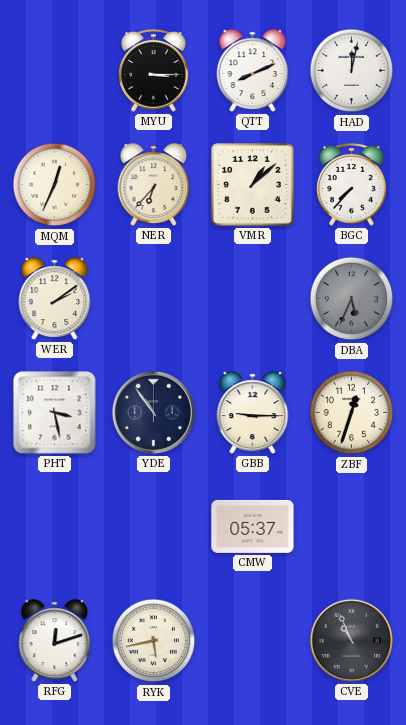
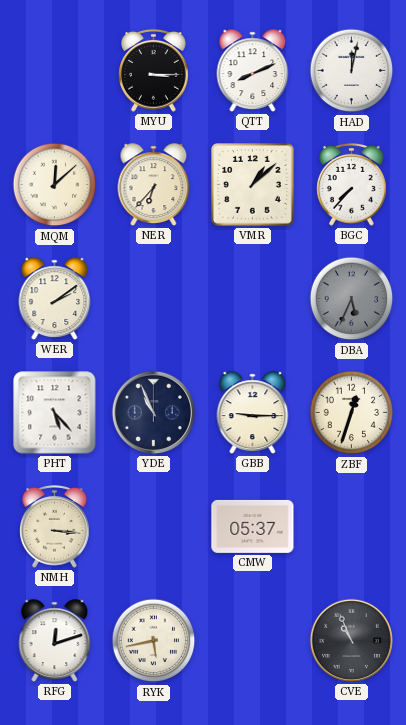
MQM: 12:34 -> 12:08 (55, 185)
PHT: 3:28 -> 5:23 (55, 413)
YDE: 10:54 -> 10:56 (153, 412)
NMH: none -> 3:16 (55, 526)
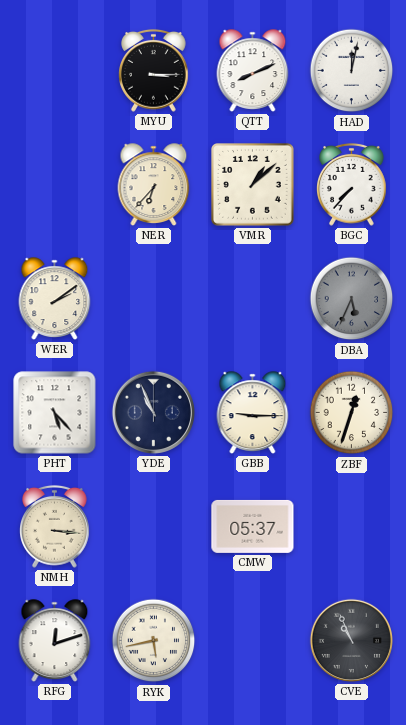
MQM: 12:08 -> none (55, 185)
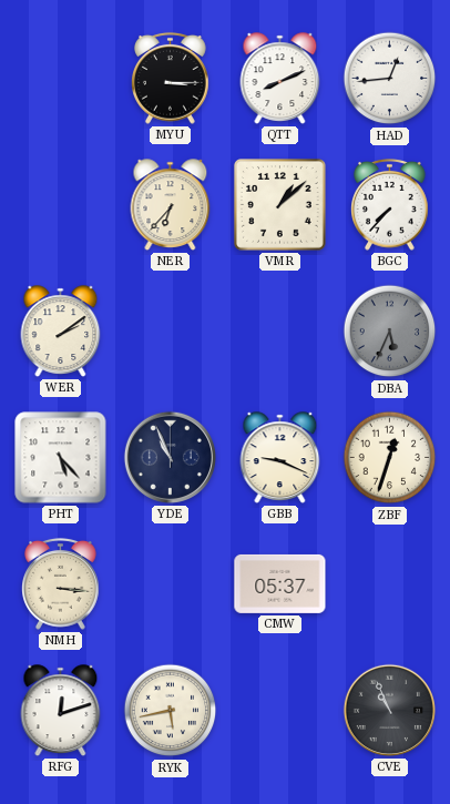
HAD: 12:02 -> 12:44 (390, 79)
GBB: 9:15 -> 9:19 (280, 458)
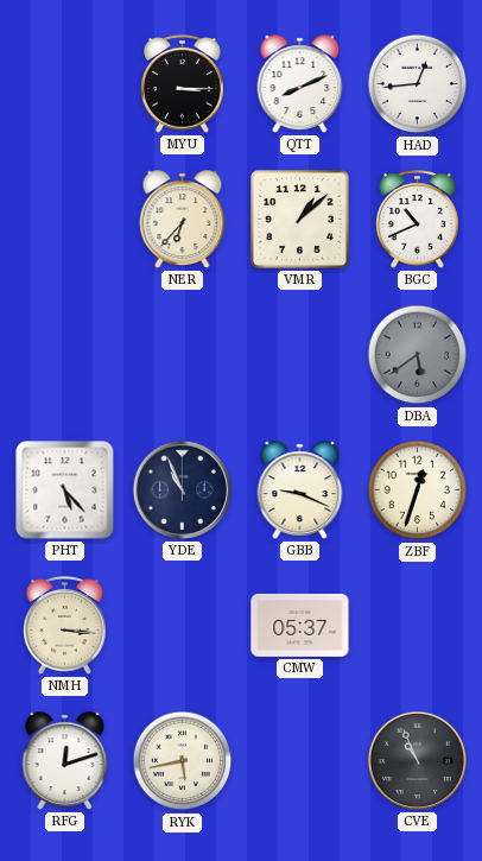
BGC: 7:37 -> 10:41 (418, 219)
WER: 2:09 -> none (61, 332)
DBA: 5:34 -> 5:39 (418, 355)
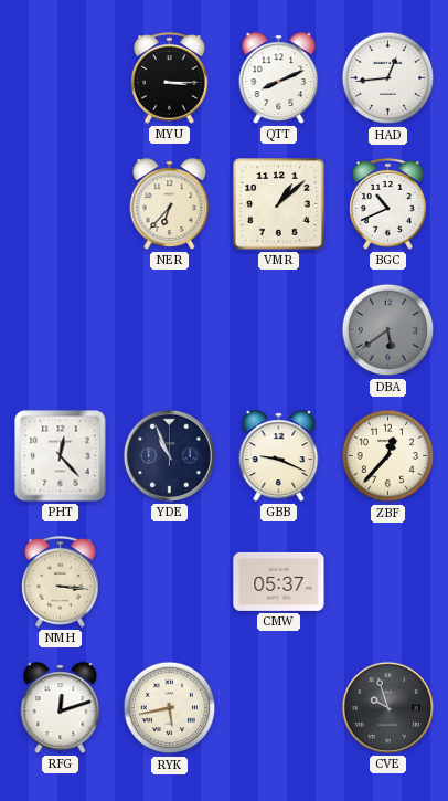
PHT: 5:23 -> 12:23 (61, 456)
ZBF: 12:33 -> 12:37 (388, 456)
CVE: 10:56 -> 9:57 (387, 707)
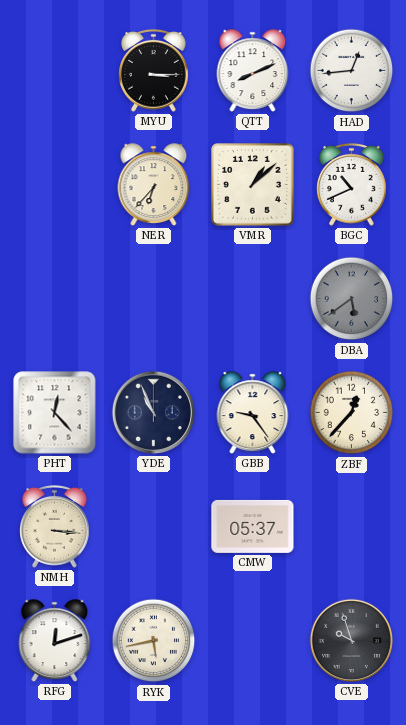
GBB: 9:19 -> 9:24 (253, 413)
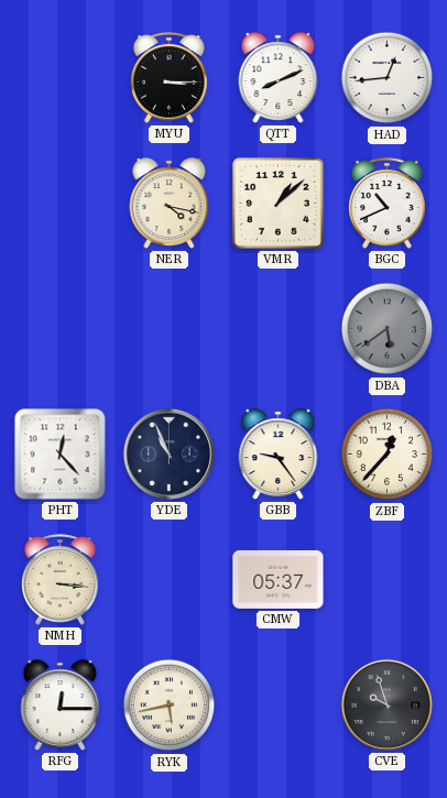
NER: 6:37 -> 4:17 (170, 204)
RFG: 12:12 -> 12:15 (61, 706)
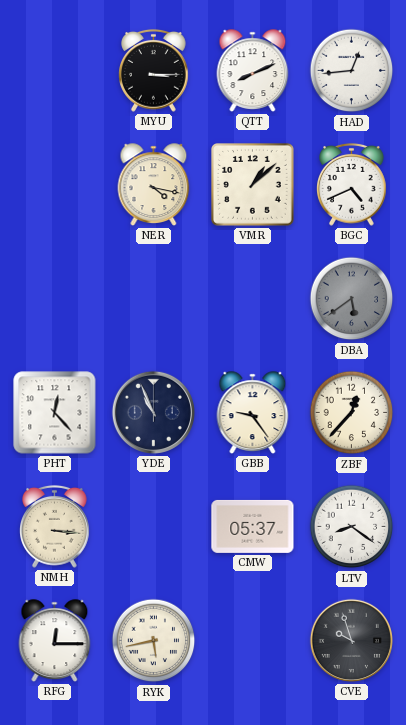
BGC: 10:41 -> 4:41 (352, 184)
LTV: none -> 8:21 (352, 527)
